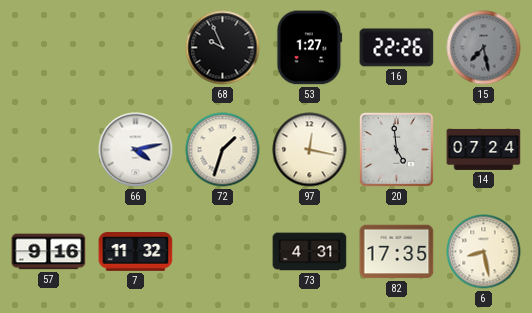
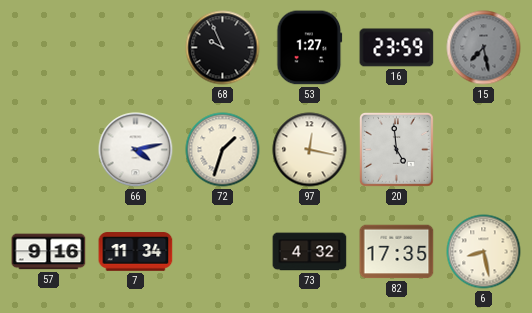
16: 22:26 -> 23:59 (397, 48)
14: 07:24 -> none (484, 149)
7: 11:32 -> 11:34 (136, 252)
73: 4:31 -> 4:32 (310, 252)
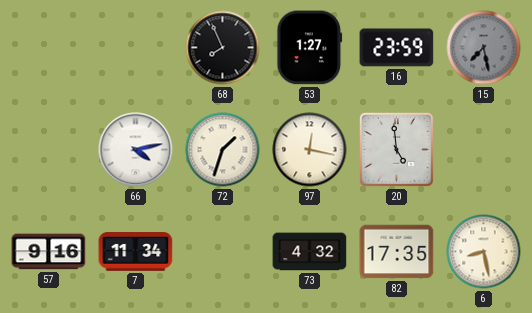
68: 9:56 -> 7:56 (223, 48)
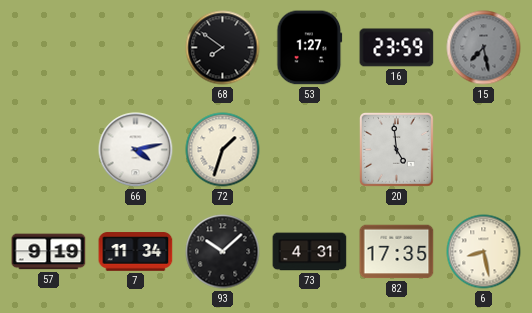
68: 7:56 -> 7:51 (223, 48)
97: 12:17 -> none (310, 150)
57: 9:16 -> 9:19 (49, 252)
93: none -> 10:08 (223, 252)
73: 4:32 -> 4:31 (310, 252)
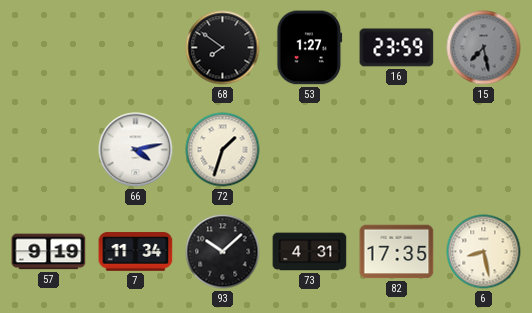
20: 4:59 -> none (397, 150)
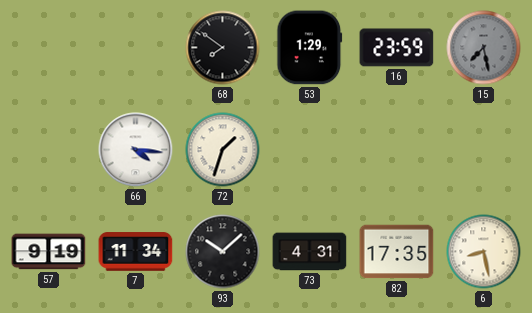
53: 1:27 -> 1:29 (310, 48)
66: 4:13 -> 4:16 (136, 150)
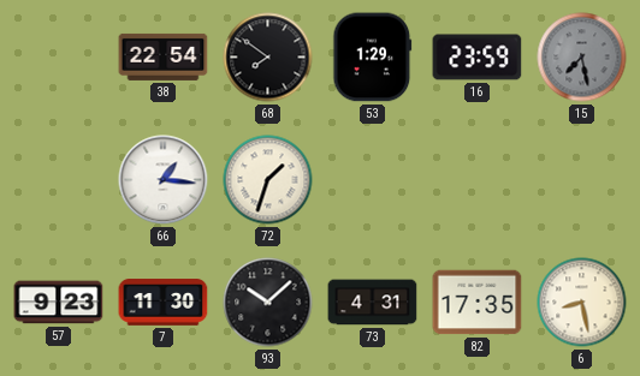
38: none -> 22:54 (164, 56)
66: 4:16 -> 1:16 (164, 180)
57: 9:19 -> 9:23 (59, 303)
7: 11:34 -> 11:30 (164, 303)
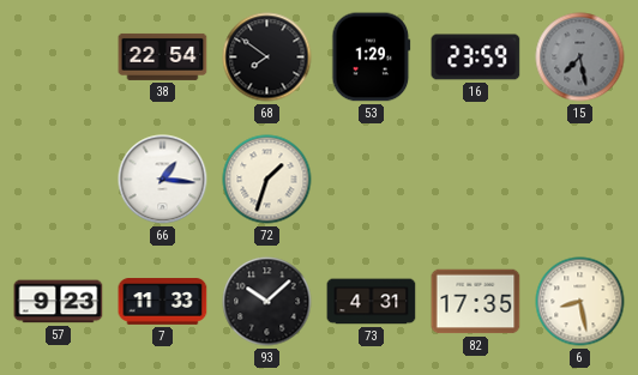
7: 11:30 -> 11:33 (163, 302)
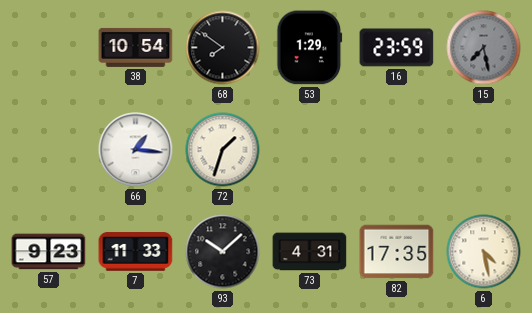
38: 22:54 -> 10:54 (136, 47)
6: 8:28 -> 4:28 (484, 252)
